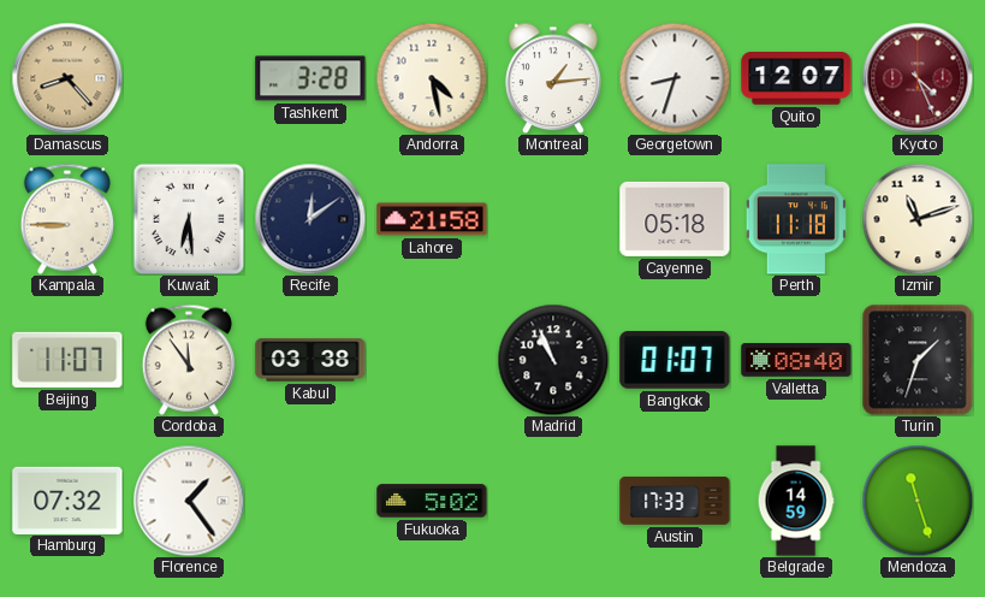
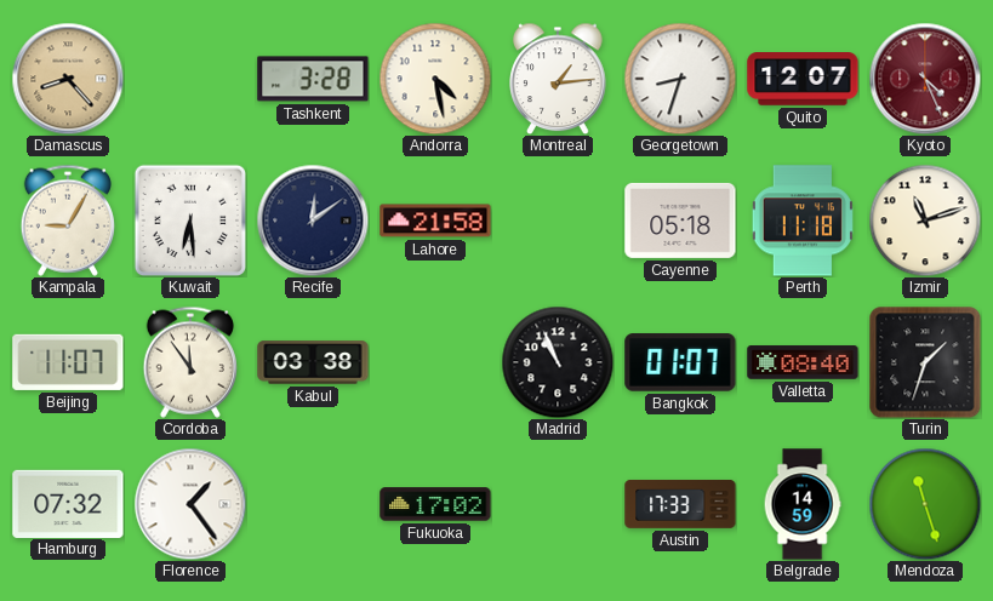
Kampala: 8:45 -> 9:05 (67, 221)
Fukuoka: 5:02 -> 17:02 (435, 504)
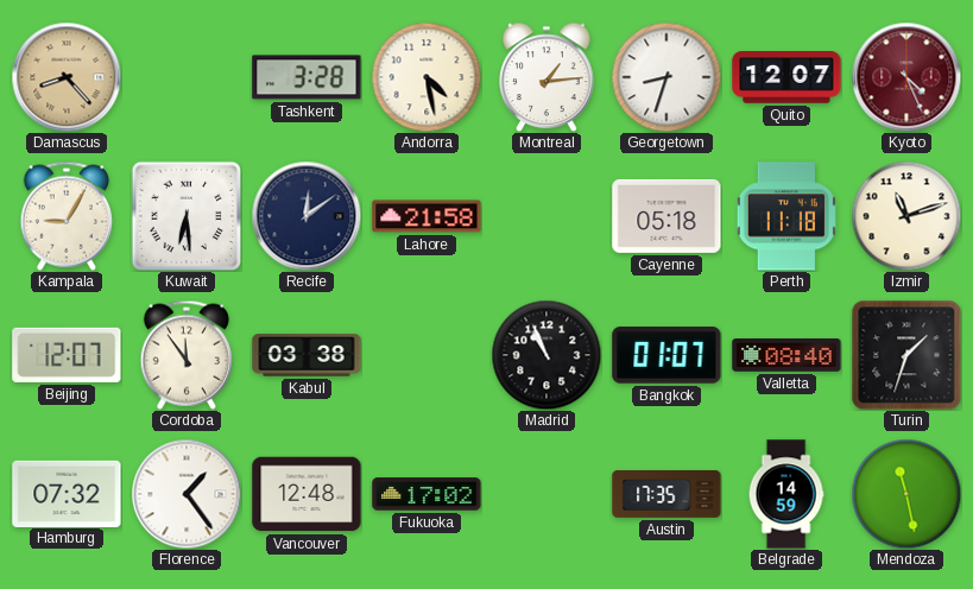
Beijing: 11:07 -> 12:07 (67, 355)
Vancouver: none -> 12:48 (307, 494)
Austin: 17:33 -> 17:35 (666, 494)
Mendoza: 11:27 -> 11:28 (906, 494)
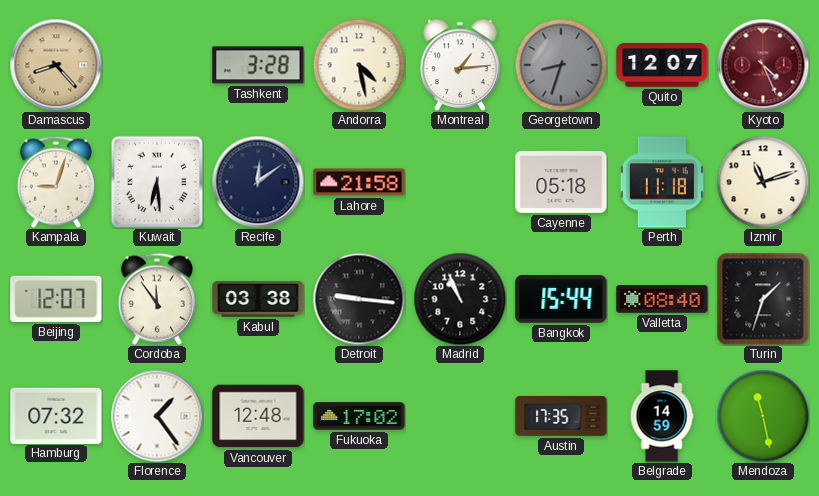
Georgetown dial: white -> grey (561, 65)
Kampala: 9:05 -> 9:03 (55, 182)
Detroit: none -> 9:16 (359, 299)
Bangkok: 01:07 -> 15:44 (561, 299)
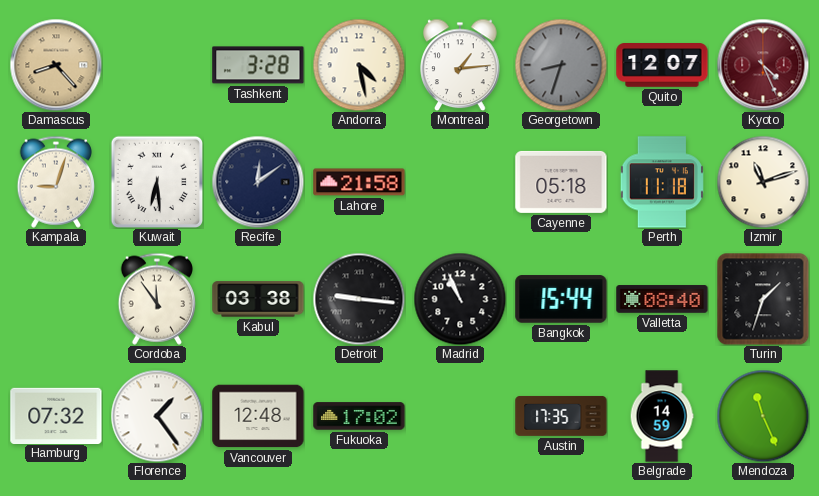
Beijing: 12:07 -> none (56, 299)
Mendoza: 11:28 -> 11:26 (763, 416)
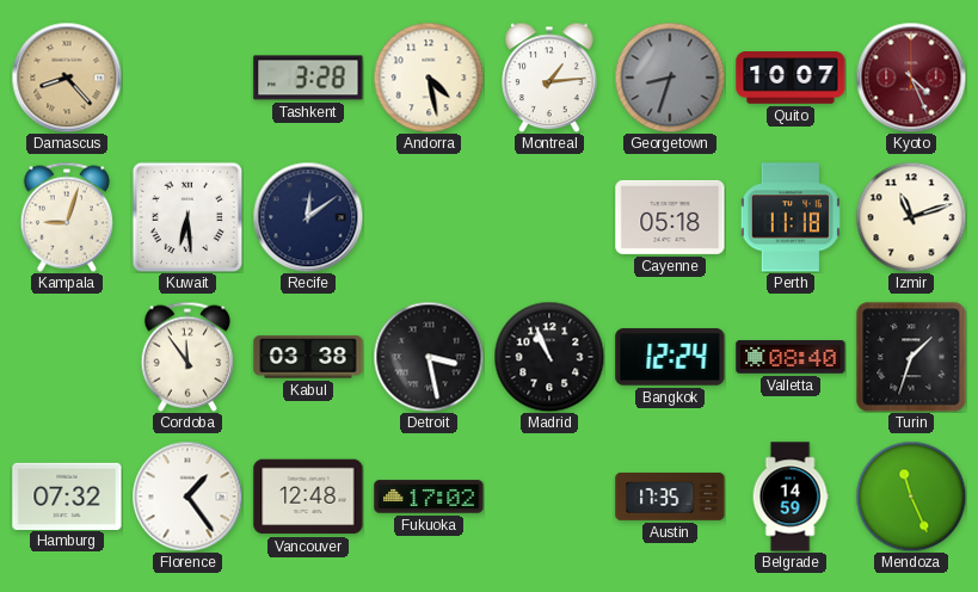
Quito: 12:07 -> 10:07 (791, 78)
Lahore: 21:58 -> none (359, 182)
Detroit: 9:16 -> 3:28 (429, 357)
Bangkok: 15:44 -> 12:24 (670, 357)
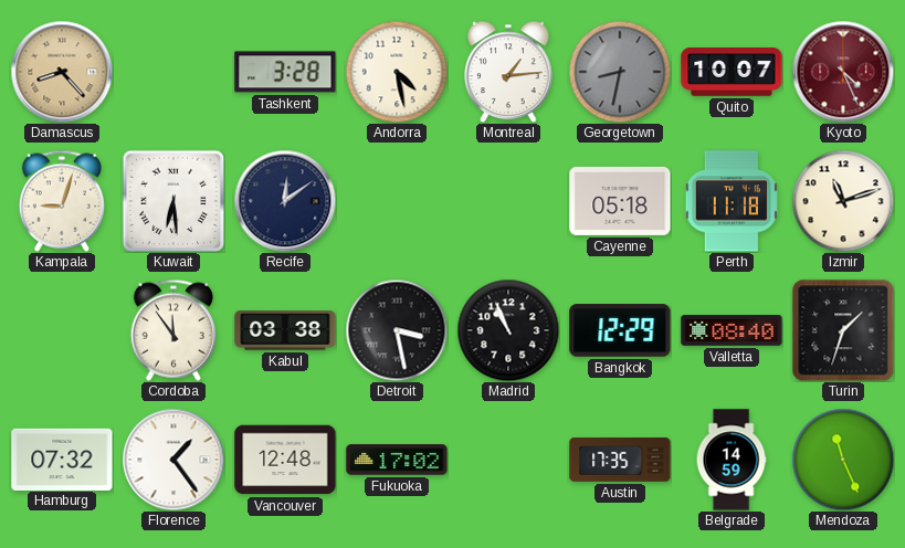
Georgetown: 8:33 -> 8:32 (620, 72)
Bangkok: 12:24 -> 12:29 (620, 330)
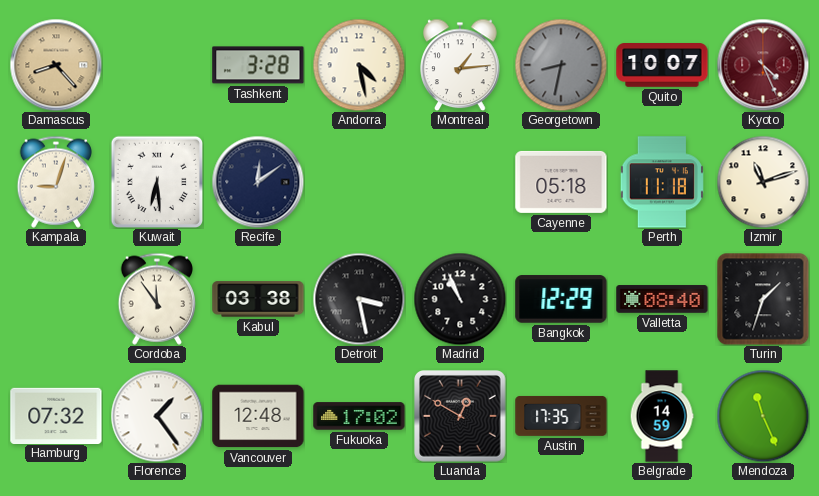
Luanda: none -> 12:50 (461, 417)
